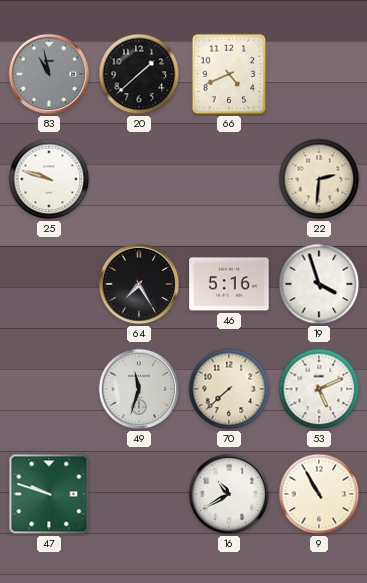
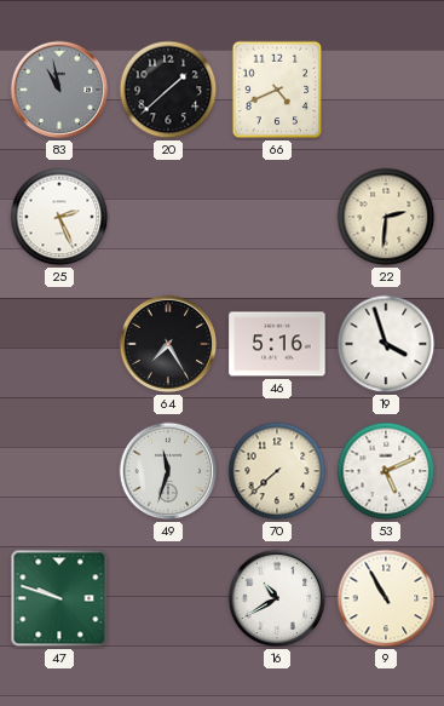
25: 9:48 -> 2:26 (59, 217)
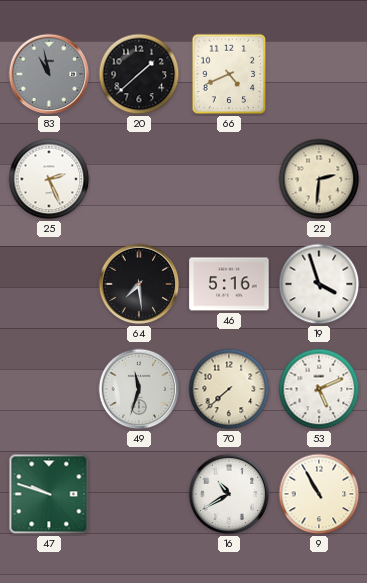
64: 7:25 -> 7:29 (139, 284)
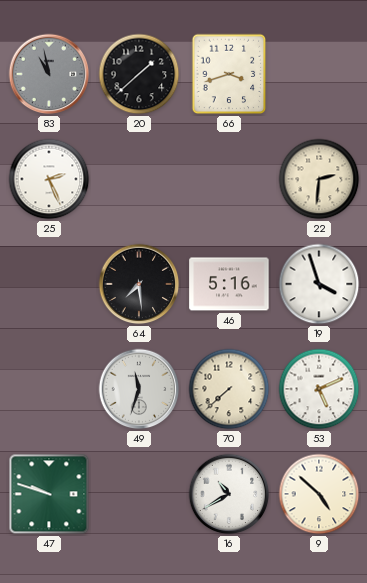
66: 4:41 -> 3:42 (229, 74)
9: 10:55 -> 4:52 (319, 494)
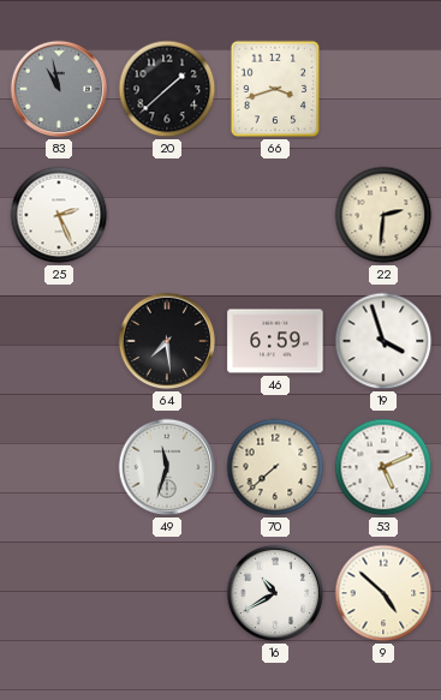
46: 5:16 -> 6:59 (275, 341)
47: 9:48 -> none (49, 494)
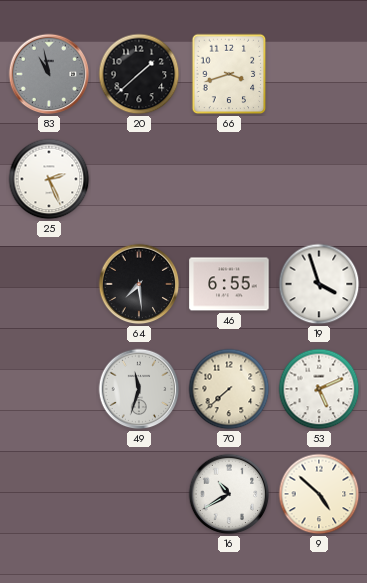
22: 2:31 -> none (383, 215)
46: 6:59 -> 6:55 (229, 284)
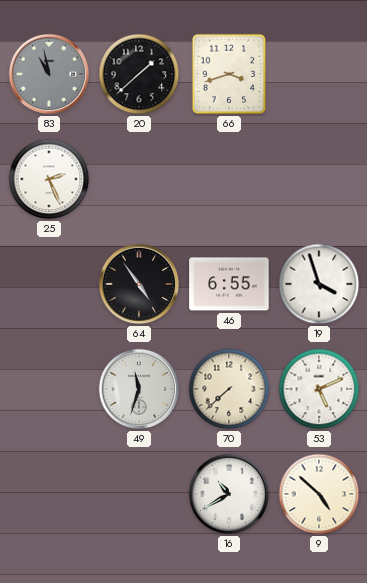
64: 7:29 -> 4:54 (139, 284)
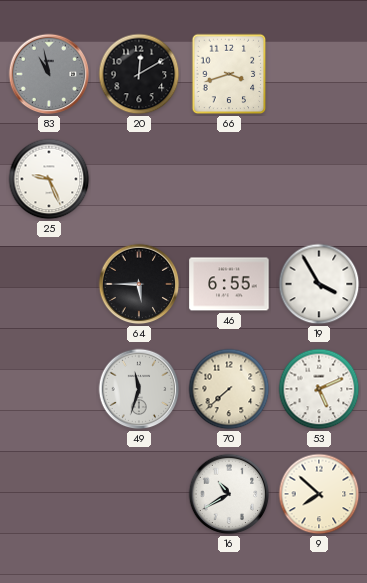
20: 1:38 -> 12:10 (139, 74)
25: 2:26 -> 9:26 (49, 179)
64: 4:54 -> 5:45 (139, 284)
19: 3:57 -> 3:55 (319, 284)
9: 4:52 -> 7:52 (319, 494)
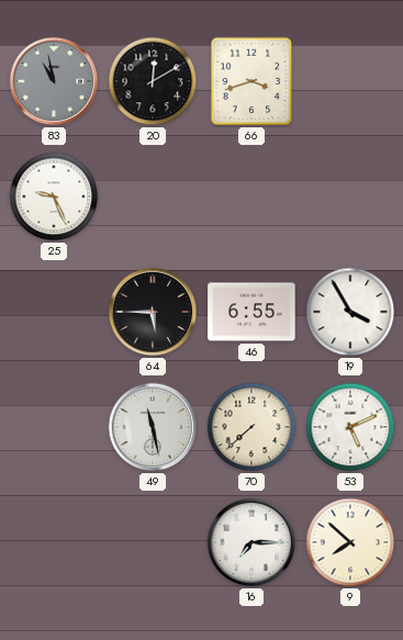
49: 11:33 -> 11:28 (153, 427)
16: 10:40 -> 7:15 (251, 542)
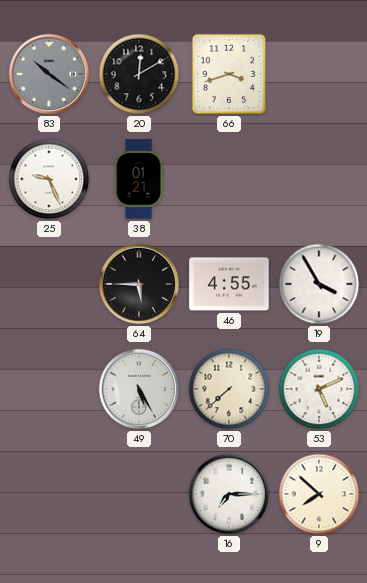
83: 10:58 -> 10:21 (49, 74)
38: none -> 01:21 (139, 179)
46: 6:55 -> 4:55 (229, 284)
49: 11:28 -> 5:25 (139, 389)
